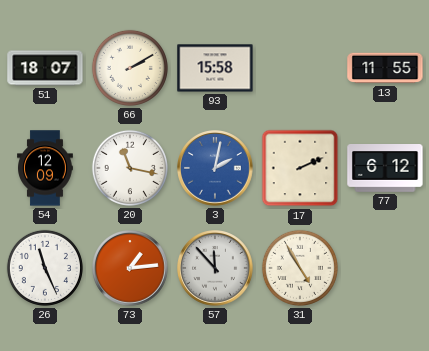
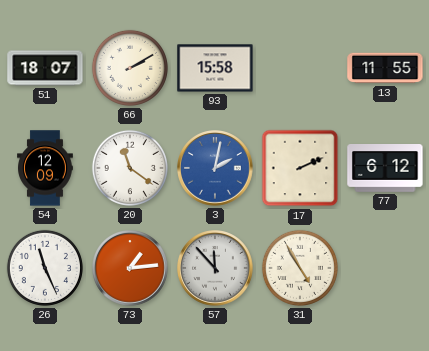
20: 11:17 -> 11:21 (130, 168)
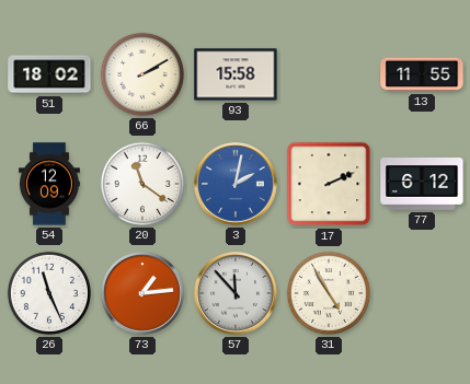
51: 18:07 -> 18:02 (49, 74)
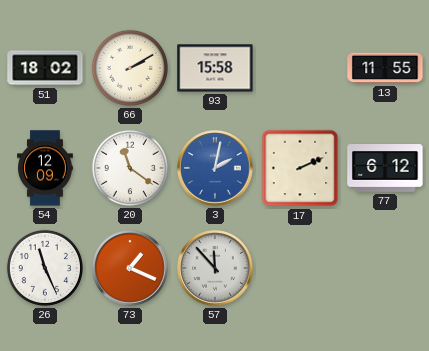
73: 1:14 -> 1:19 (131, 269)
31: 4:55 -> none (329, 293)
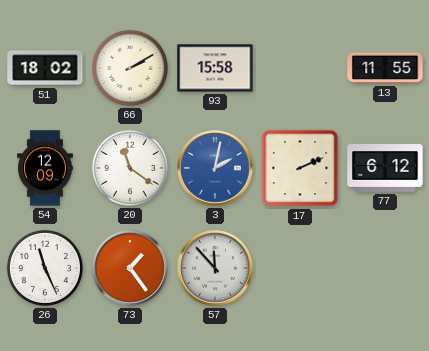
73: 1:19 -> 1:24 (131, 269)
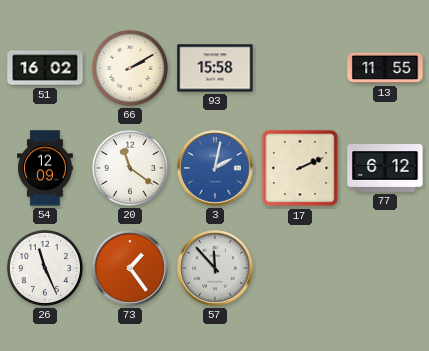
51: 18:02 -> 16:02 (45, 68)
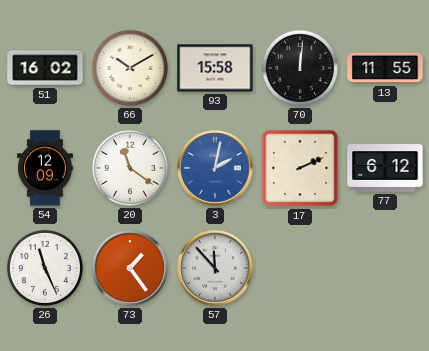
66: 2:10 -> 10:10 (130, 68)
70: none -> 12:01 (300, 68)
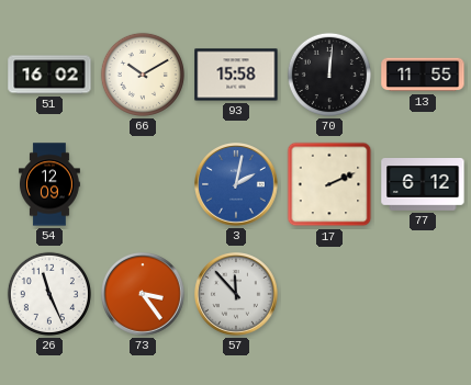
20: 11:21 -> none (130, 168)
73: 1:24 -> 3:24 (144, 295)
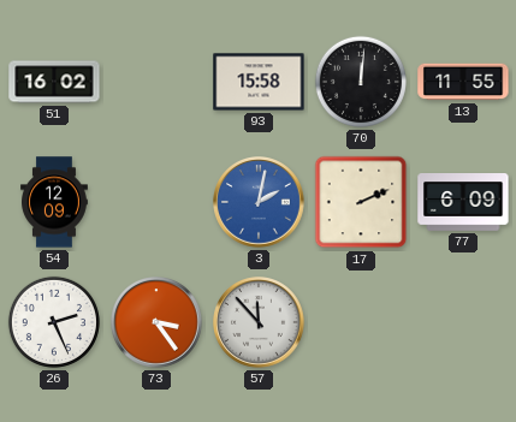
66: 10:10 -> none (143, 75)
77: 6:12 -> 6:09 (463, 203)
26: 11:26 -> 2:26 (54, 322)
